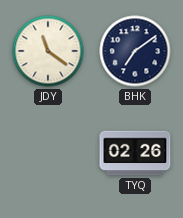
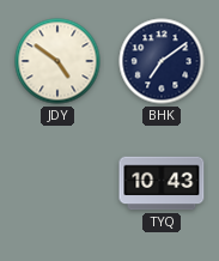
JDY: 11:21 -> 4:51 (57, 61)
TYQ: 02:26 -> 10:43 (162, 183)
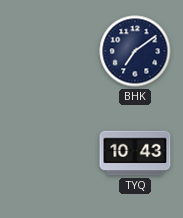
JDY: 4:51 -> none (57, 61)
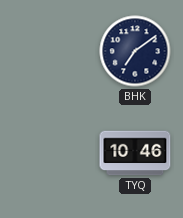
TYQ: 10:43 -> 10:46 (135, 153)
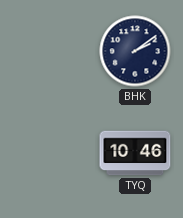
BHK: 7:09 -> 2:09 (135, 51)
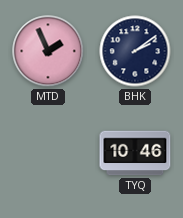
MTD: none -> 1:56 (48, 51)
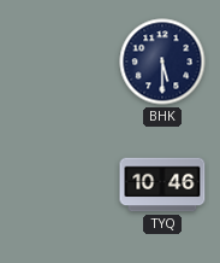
MTD: 1:56 -> none (48, 51)
BHK: 2:09 -> 5:30 (162, 62)
